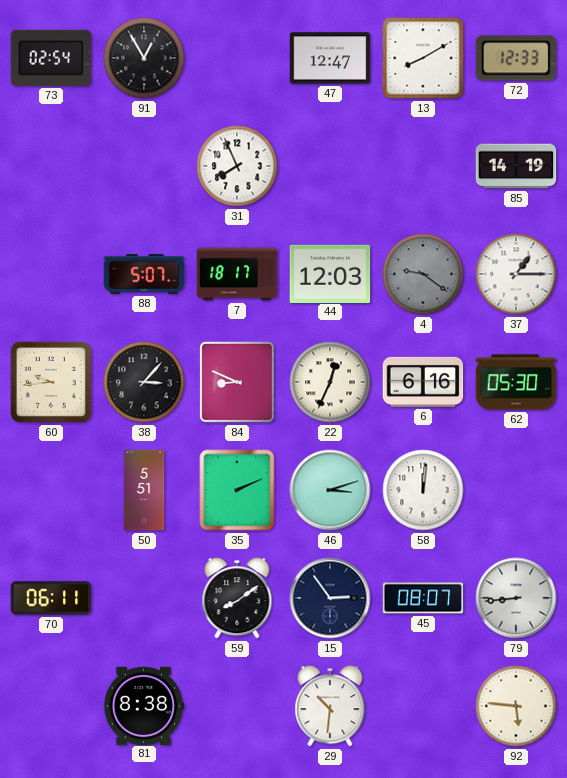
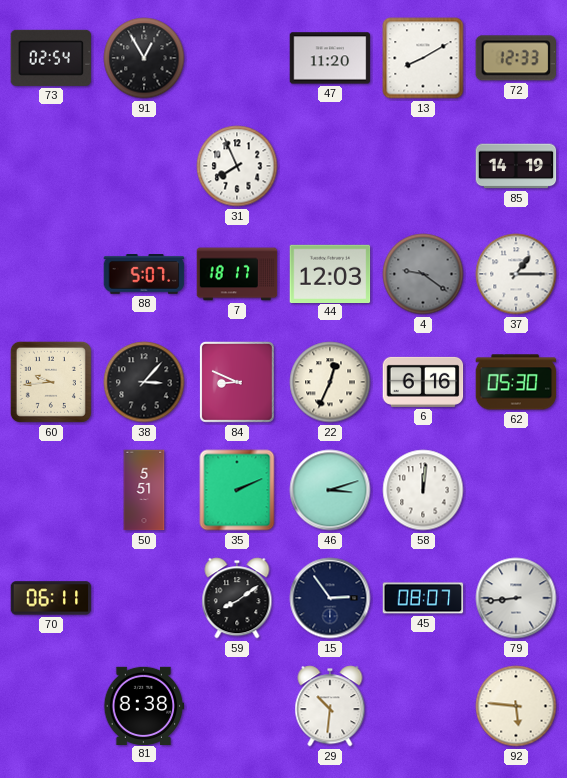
47: 12:47 -> 11:20 (330, 58)
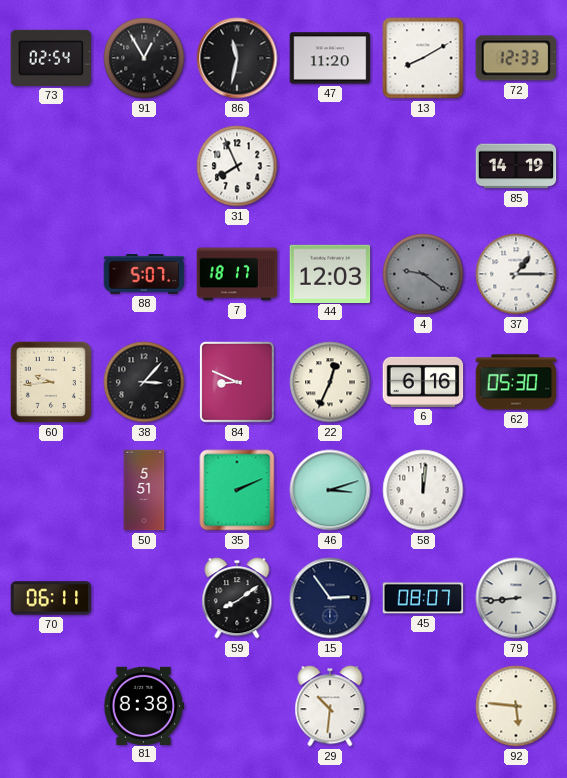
86: none -> 11:32 (237, 58)
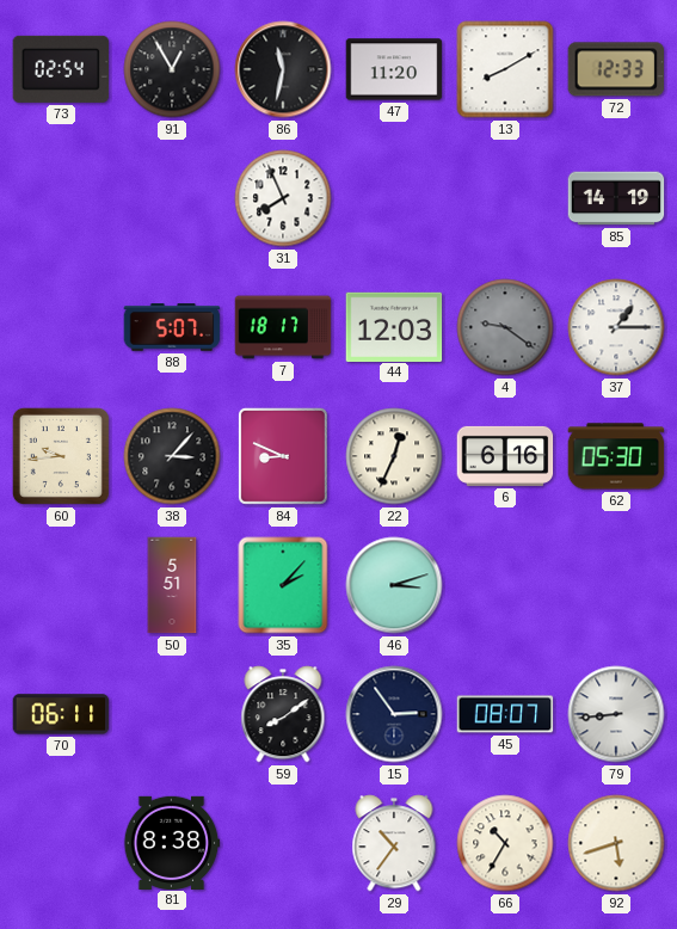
35: 2:11 -> 2:07 (283, 585)
58: 12:01 -> none (423, 490)
29: 10:31 -> 10:36 (394, 843)
66: none -> 10:35 (505, 843)
92: 5:46 -> 5:42 (616, 843)
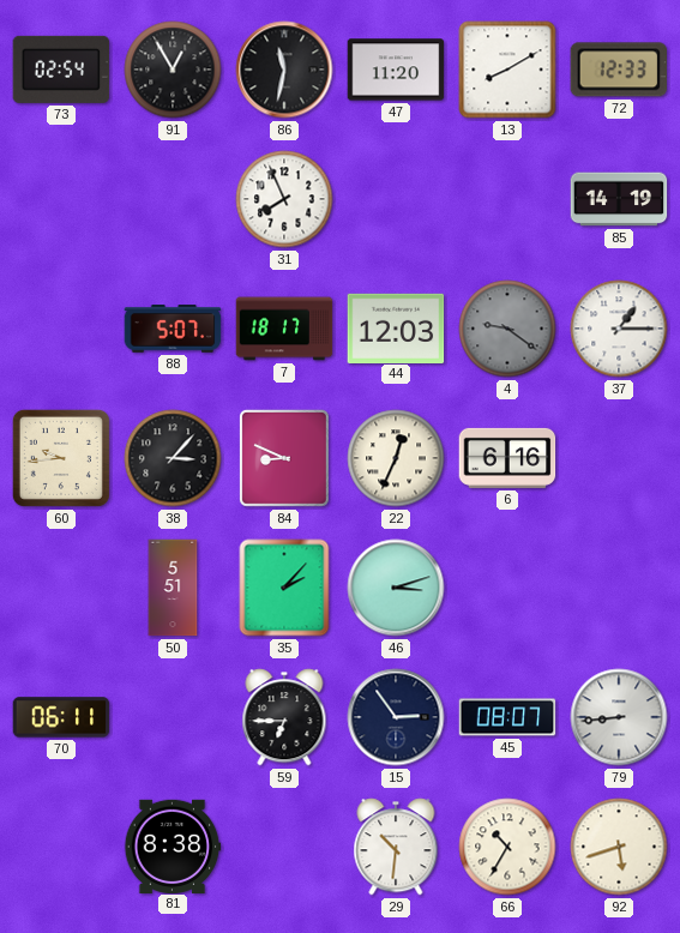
62: 05:30 -> none (616, 456)
59: 8:09 -> 6:45 (284, 717)
29: 10:36 -> 10:31 (396, 847)
